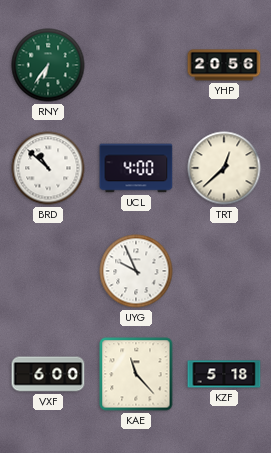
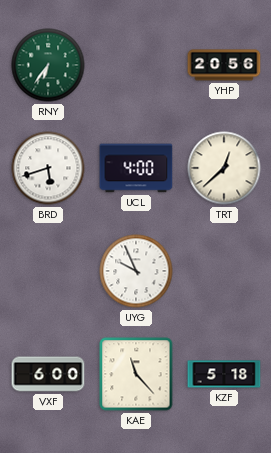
BRD: 10:52 -> 5:42 (48, 168)
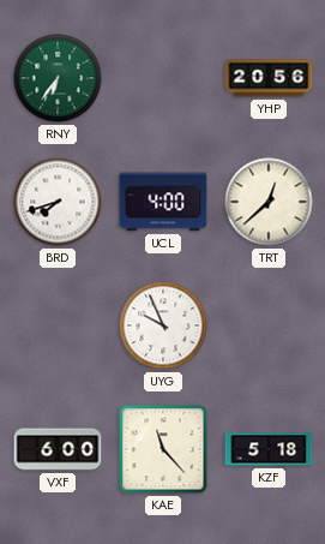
BRD: 5:42 -> 7:42 (58, 202)
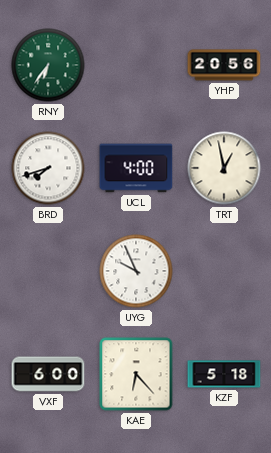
TRT: 12:38 -> 12:58 (224, 168)
KAE: 11:23 -> 6:23 (136, 374)
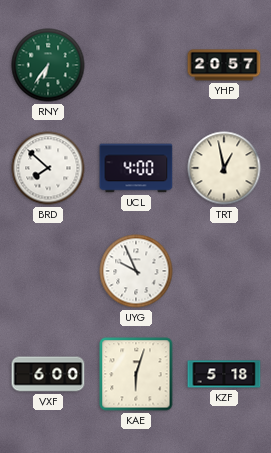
YHP: 20:56 -> 20:57 (224, 65)
BRD: 7:42 -> 7:52 (48, 168)
KAE: 6:23 -> 6:03 (136, 374)
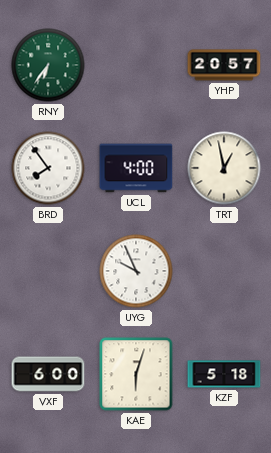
BRD: 7:52 -> 7:54 (48, 168)
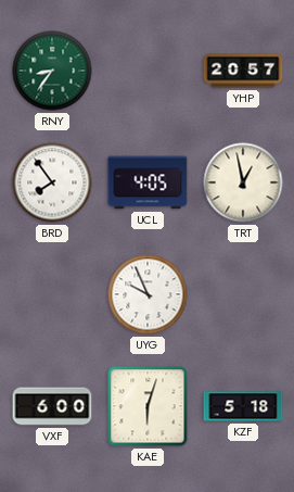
RNY: 6:36 -> 8:36 (52, 71)
UCL: 4:00 -> 4:05 (148, 182)
